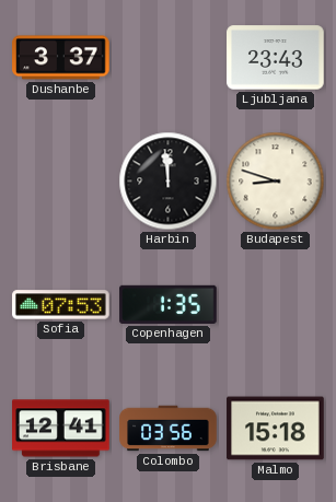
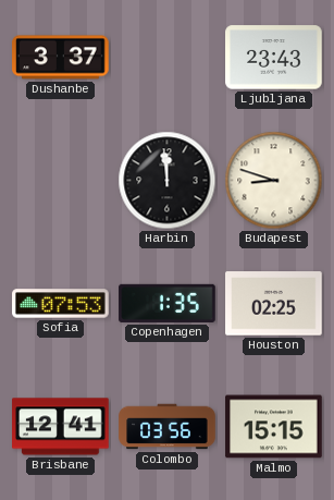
Houston: none -> 02:25 (274, 304)
Malmo: 15:18 -> 15:15 (274, 427)
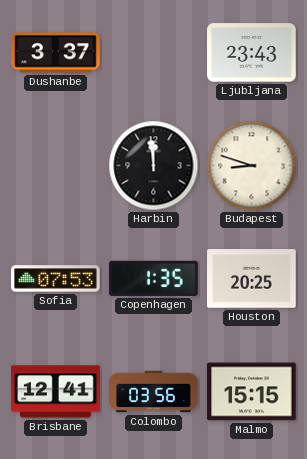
Houston: 02:25 -> 20:25 (252, 279)
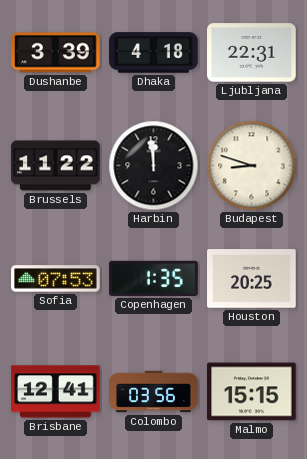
Dushanbe: 3:37 -> 3:39 (56, 53)
Dhaka: none -> 4:18 (154, 53)
Ljubljana: 23:43 -> 22:31 (252, 53)
Brussels: none -> 11:22 (56, 166)
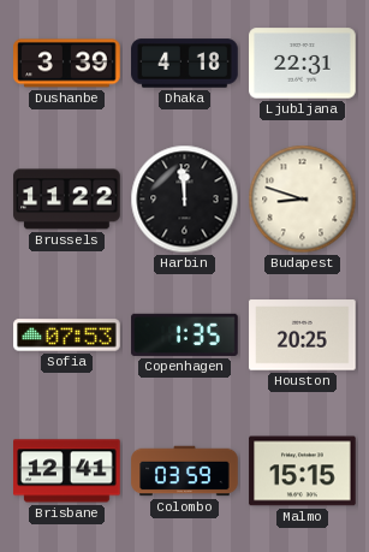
Colombo: 03:56 -> 03:59 (185, 471)
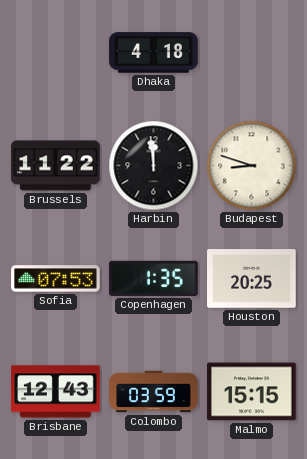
Dushanbe: 3:39 -> none (67, 64)
Ljubljana: 22:31 -> none (303, 64)
Brisbane: 12:41 -> 12:43 (56, 392)
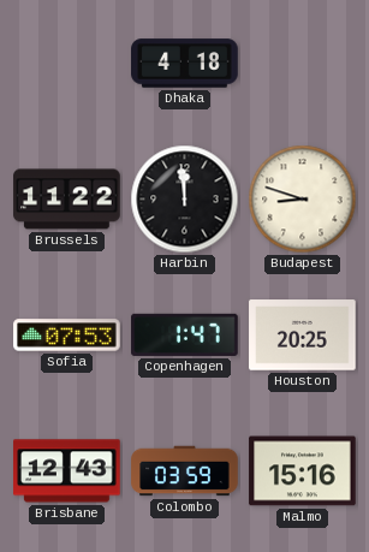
Copenhagen: 1:35 -> 1:47 (185, 334)
Malmo: 15:15 -> 15:16 (303, 471)
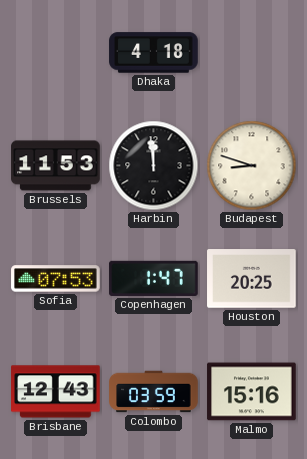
Brussels: 11:22 -> 11:53 (56, 166)
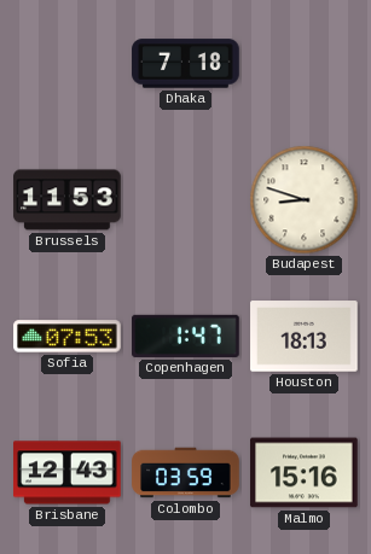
Dhaka: 4:18 -> 7:18 (186, 64)
Harbin: 11:59 -> none (154, 166)
Houston: 20:25 -> 18:13 (305, 337)
